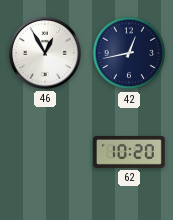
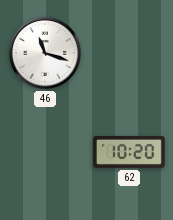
46: 12:55 -> 11:18 (45, 53)
42: 12:43 -> none (129, 53)
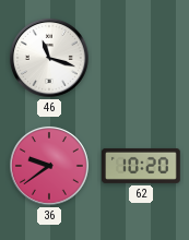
36: none -> 9:39 (49, 166)
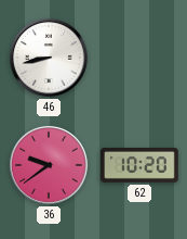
46: 11:18 -> 8:43 (49, 58)
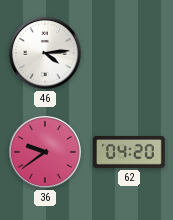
46: 8:43 -> 4:14 (45, 53)
62: 10:20 -> 04:20 (129, 152)
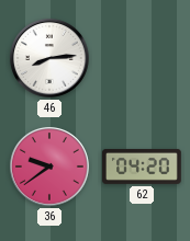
46: 4:14 -> 8:14 (49, 58)
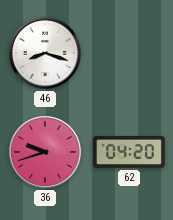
46: 8:14 -> 8:18 (45, 53)
36: 9:39 -> 9:42 (45, 152)
